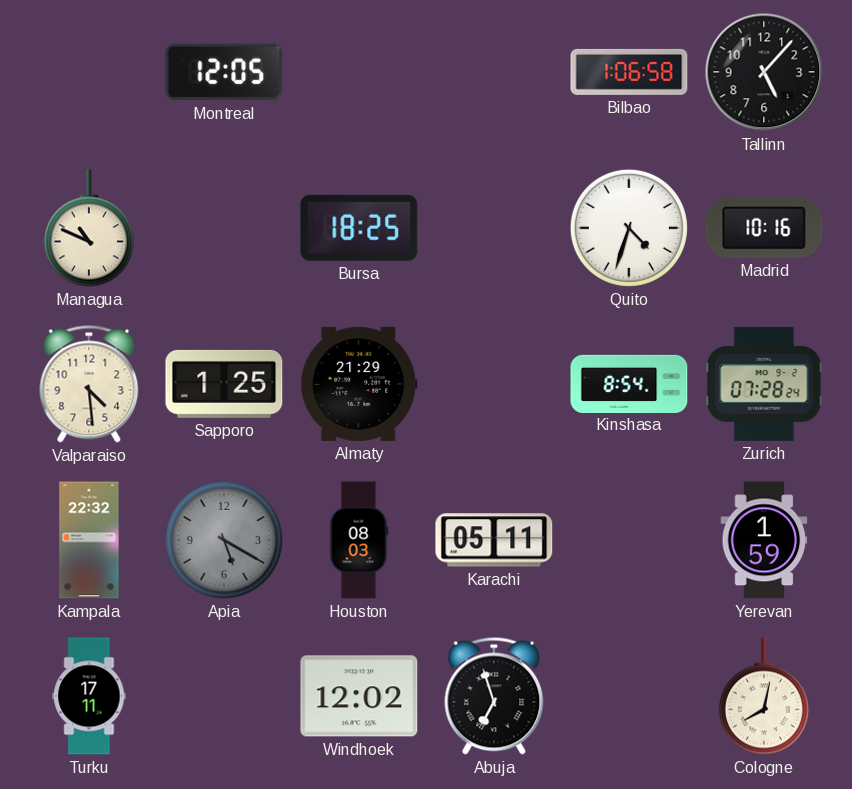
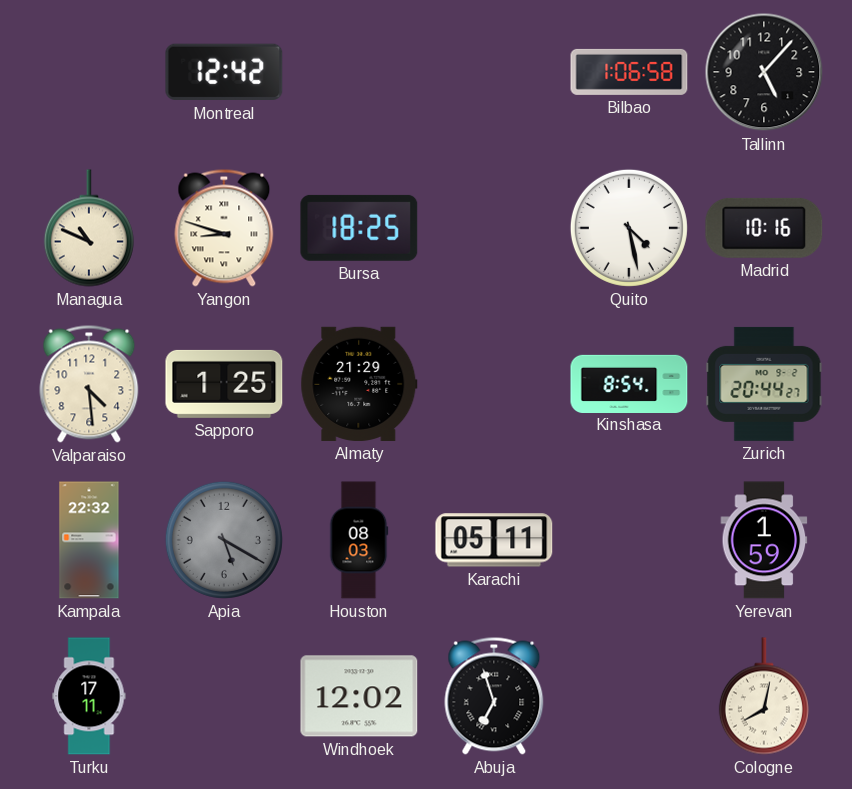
Montreal: 12:05 -> 12:42 (224, 72)
Yangon: none -> 8:48 (224, 228)
Quito: 4:33 -> 4:28 (629, 228)
Zurich: 07:28 -> 20:44 (764, 384)
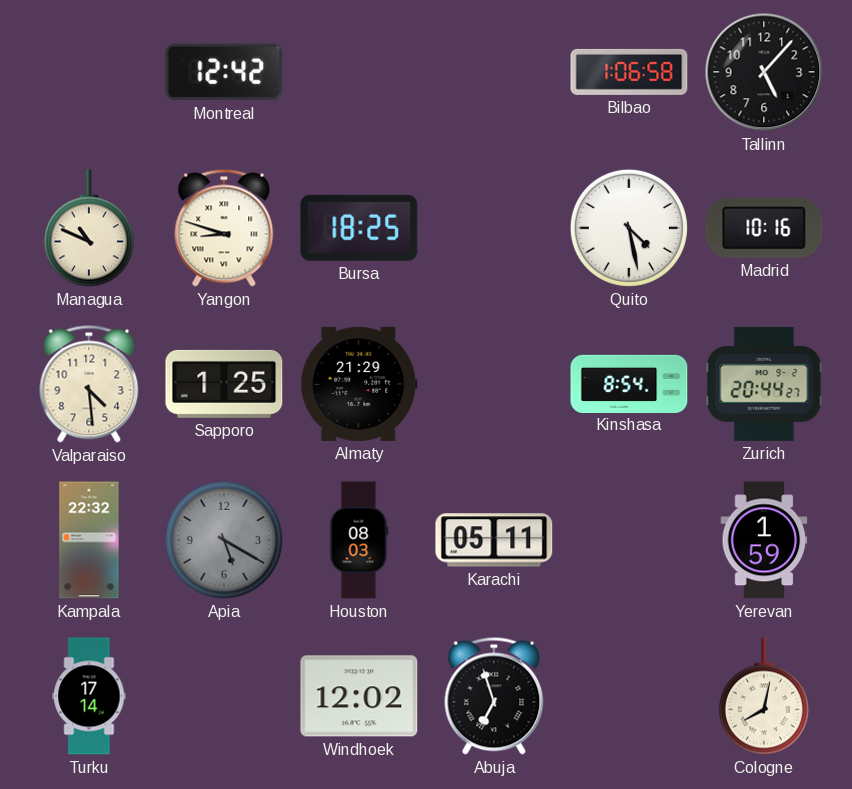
Turku: 17:11 -> 17:14 (89, 696)
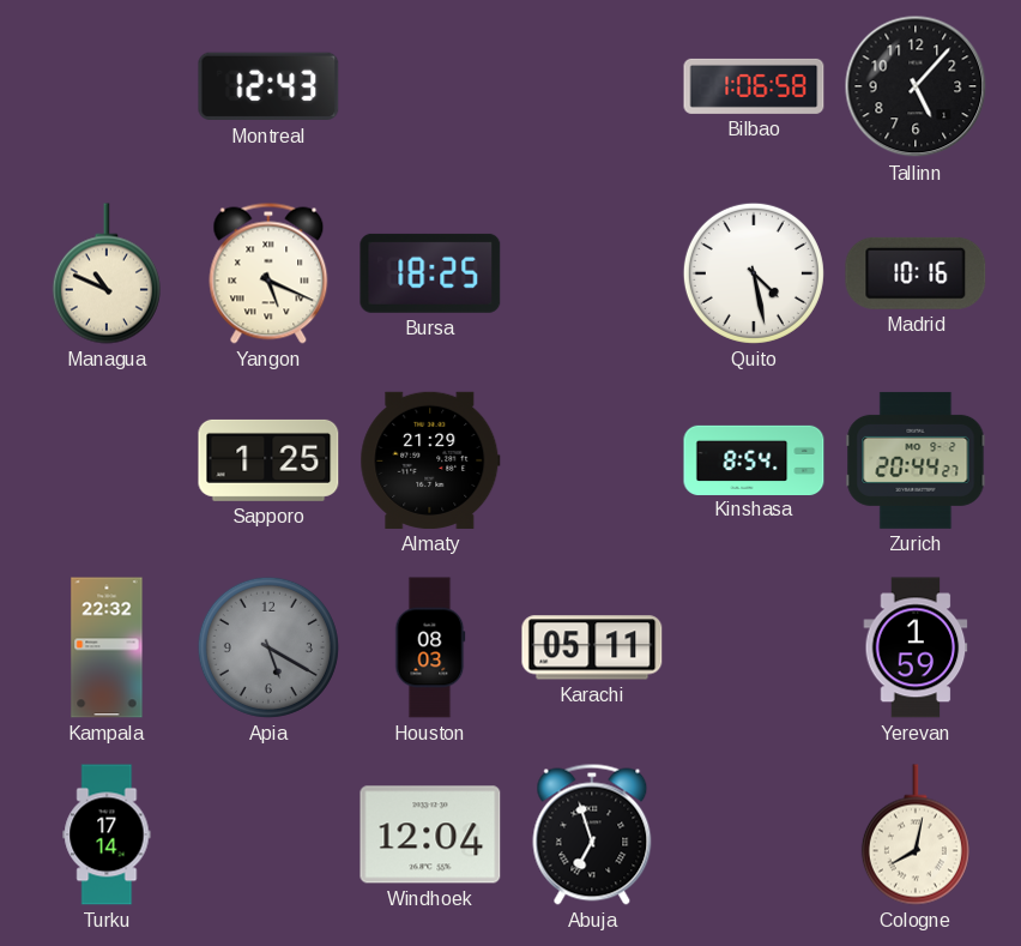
Montreal: 12:42 -> 12:43 (268, 86)
Yangon: 8:48 -> 5:19 (268, 273)
Valparaiso: 4:29 -> none (89, 384)
Windhoek: 12:02 -> 12:04 (430, 834)
